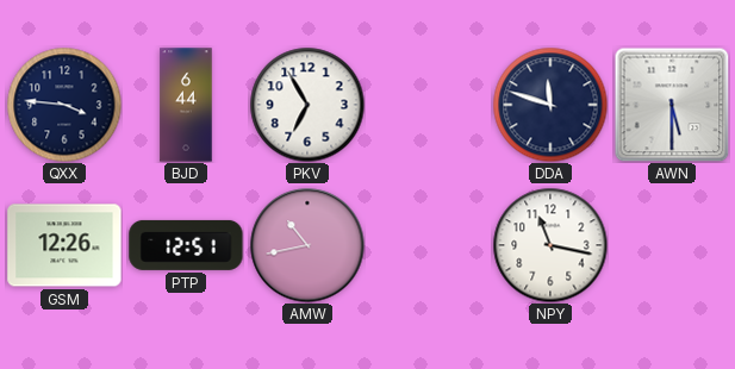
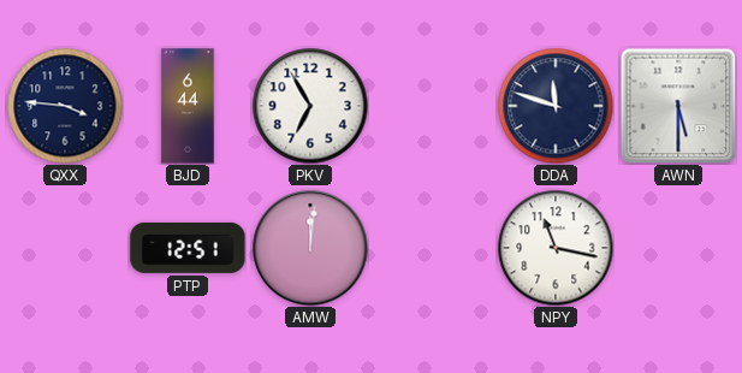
GSM: 12:26 -> none (64, 245)
AMW: 10:43 -> 12:01 (310, 248)
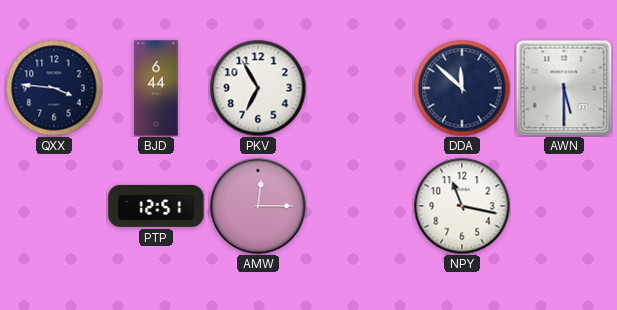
DDA: 11:48 -> 11:52 (462, 88)
AMW: 12:01 -> 12:15 (258, 206)
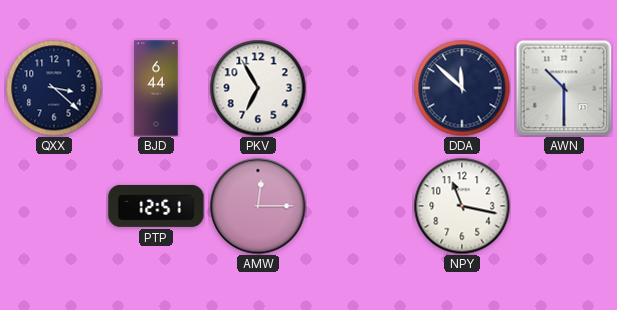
QXX: 3:46 -> 3:22 (54, 88)
AWN: 5:30 -> 10:30 (564, 88)
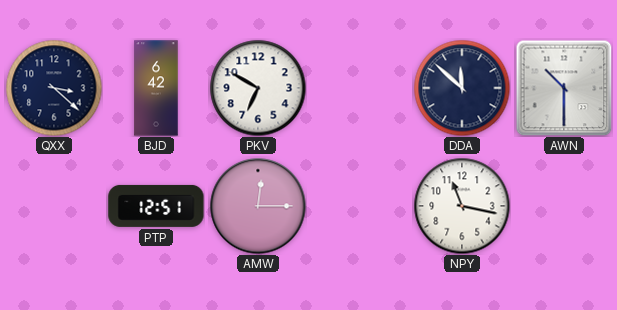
BJD: 6:44 -> 6:42 (156, 88)
PKV: 6:55 -> 6:50 (258, 88)
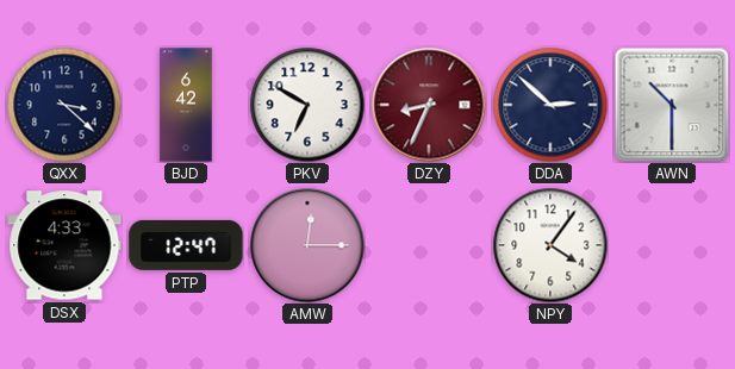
DZY: none -> 8:34 (429, 105)
DDA: 11:52 -> 2:52 (550, 105)
DSX: none -> 4:33 (64, 245)
PTP: 12:51 -> 12:47 (186, 245)
NPY: 11:17 -> 4:06 (550, 245)
